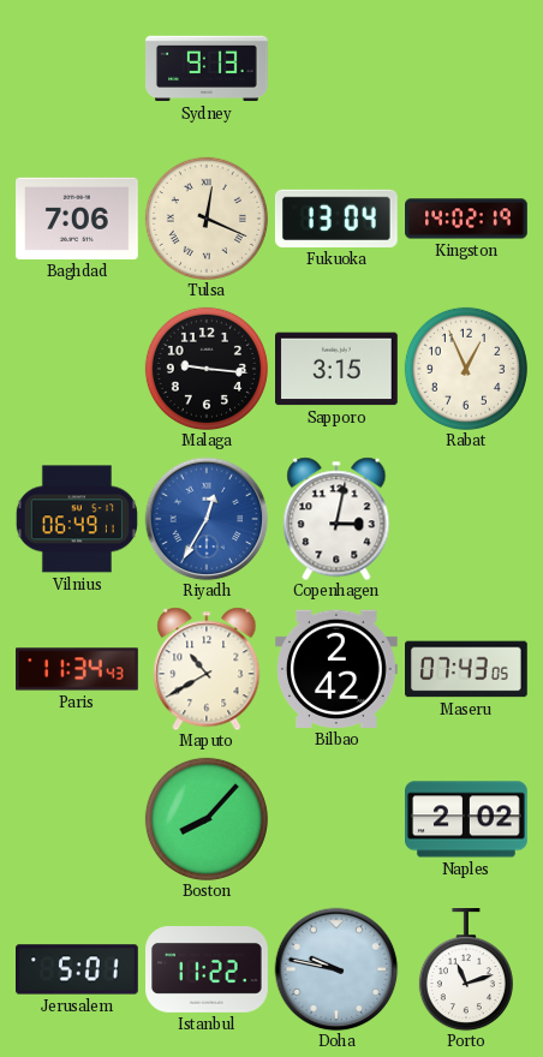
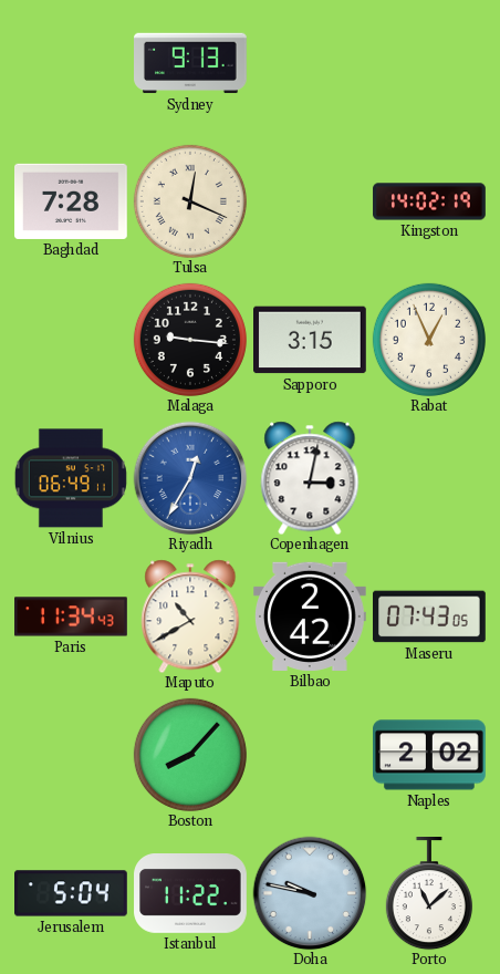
Baghdad: 7:06 -> 7:28 (72, 201)
Fukuoka: 13:04 -> none (336, 219)
Jerusalem: 5:01 -> 5:04 (72, 893)
Porto: 11:12 -> 11:08 (429, 894)
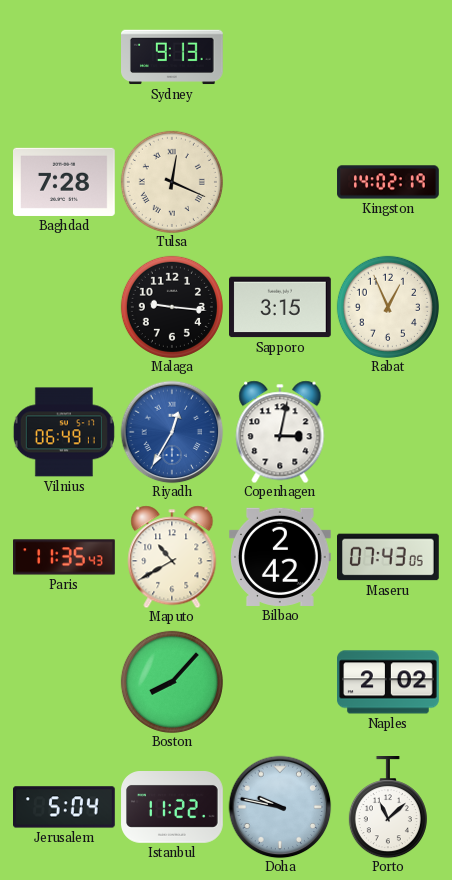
Paris: 11:34 -> 11:35 (65, 557)
